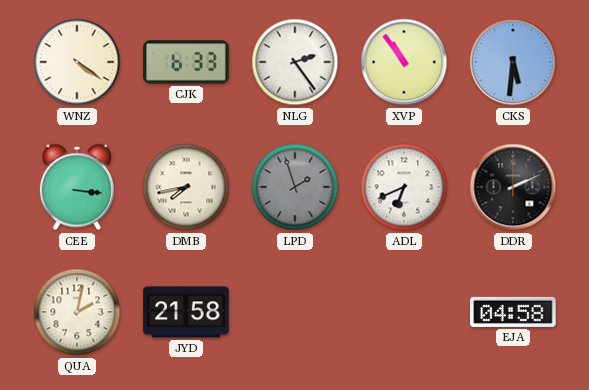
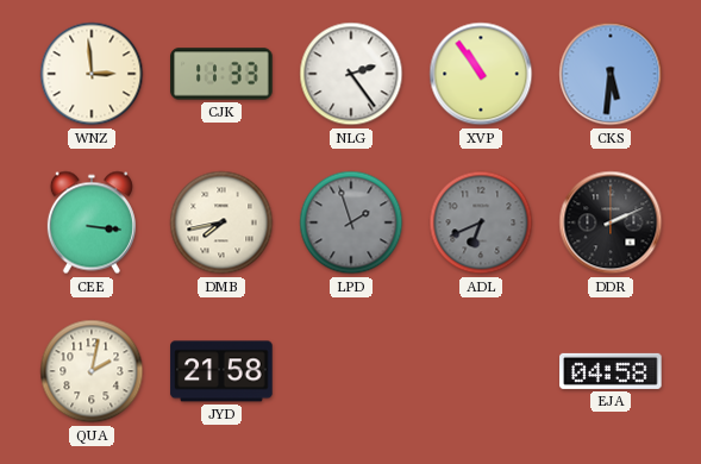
WNZ: 4:21 -> 2:59 (92, 74)
CJK: 6:33 -> 11:33 (221, 74)
ADL dial: white -> grey (481, 222)
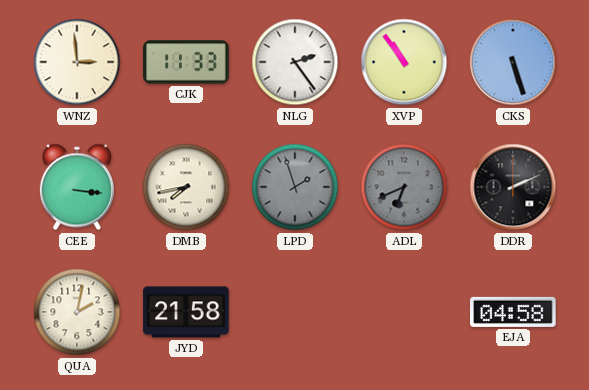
CKS: 5:31 -> 5:27 (513, 62)
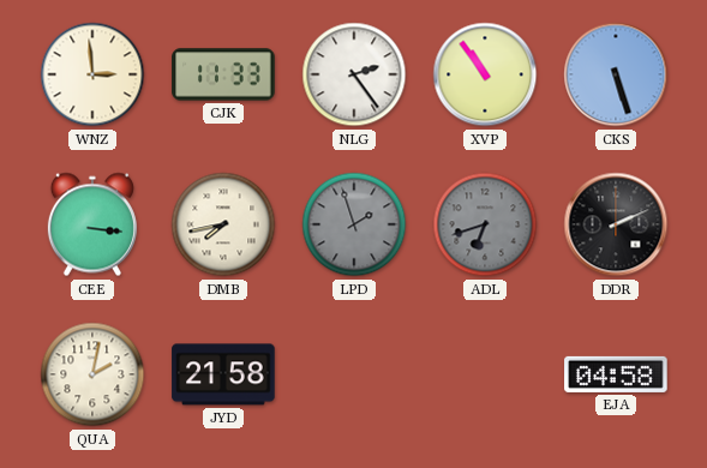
ADL: 6:41 -> 6:42 (485, 224)
